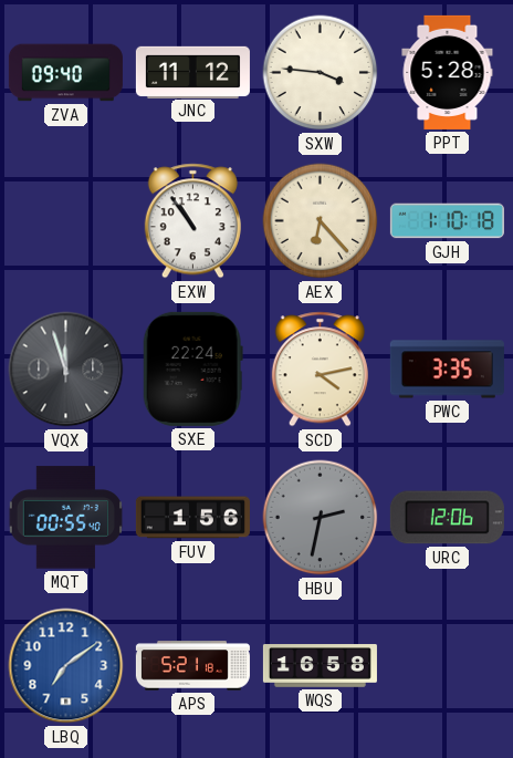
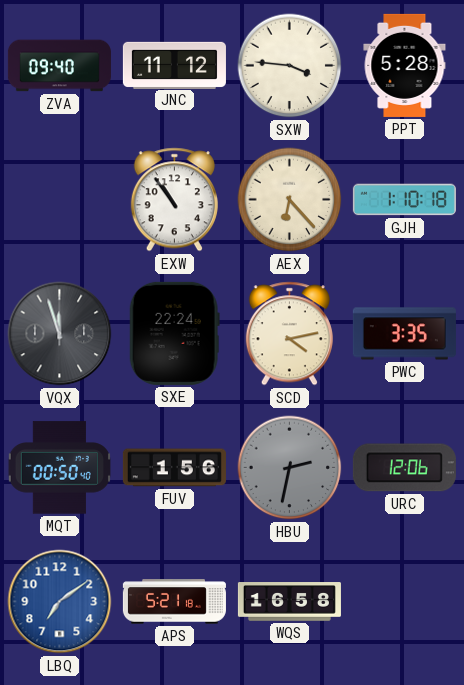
MQT: 00:55 -> 00:50 (59, 468)
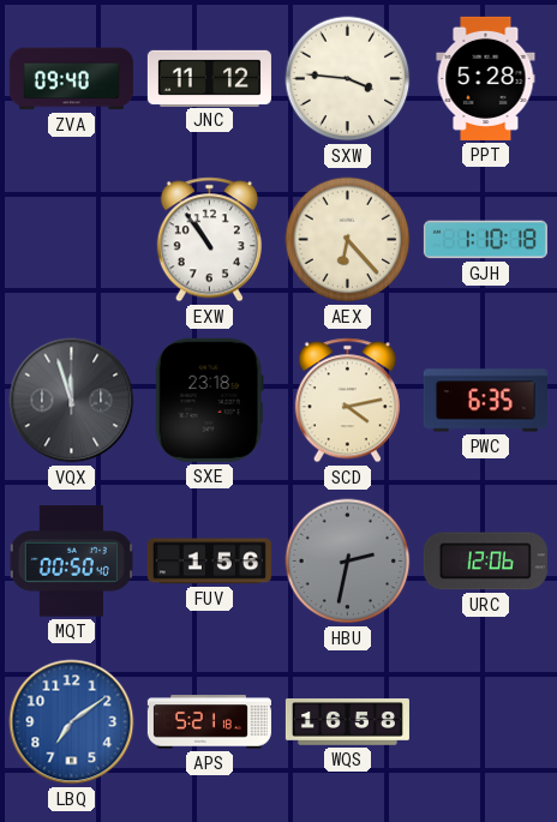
SXE: 22:24 -> 23:18 (209, 400)
PWC: 3:35 -> 6:35 (485, 401)
